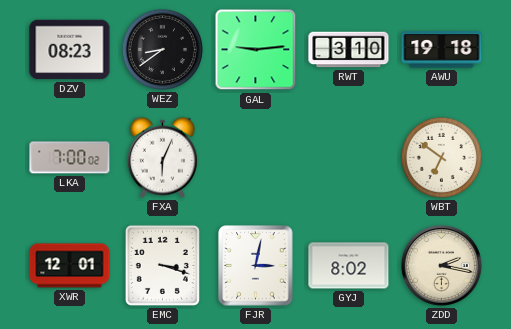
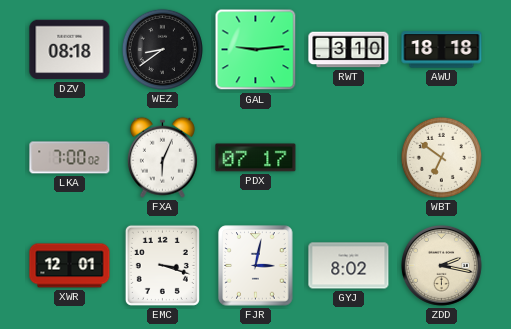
DZV: 08:23 -> 08:18 (70, 50)
AWU: 19:18 -> 18:18 (442, 50)
PDX: none -> 07:17 (256, 158)
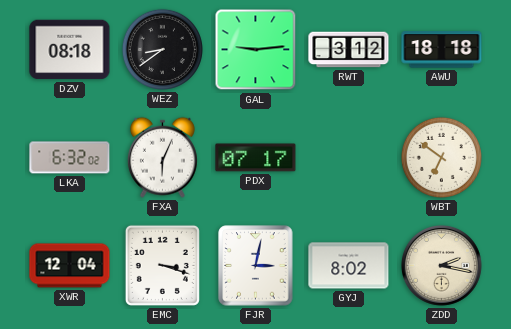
RWT: 3:10 -> 3:12 (349, 50)
LKA: 7:00 -> 6:32 (70, 158)
XWR: 12:01 -> 12:04 (70, 266)
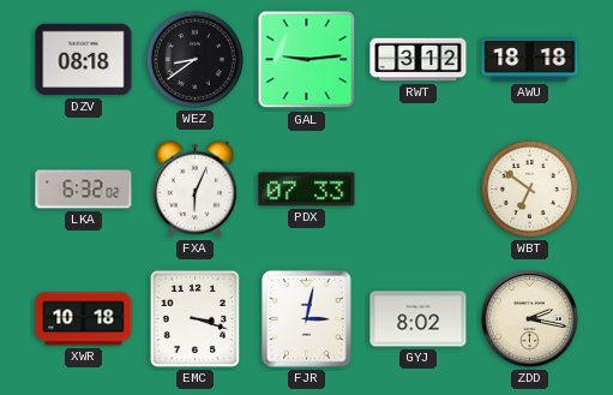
PDX: 07:17 -> 07:33 (307, 190)
XWR: 12:04 -> 10:18 (84, 319)
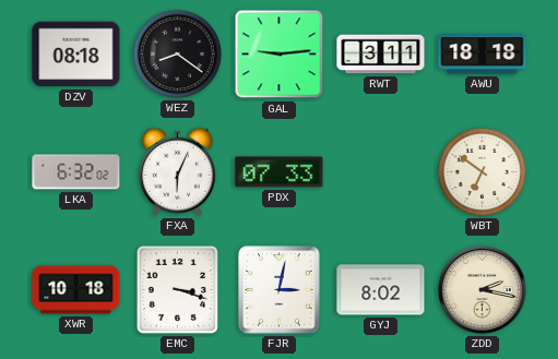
WEZ: 8:39 -> 8:21 (177, 53)
RWT: 3:12 -> 3:11 (381, 55)
